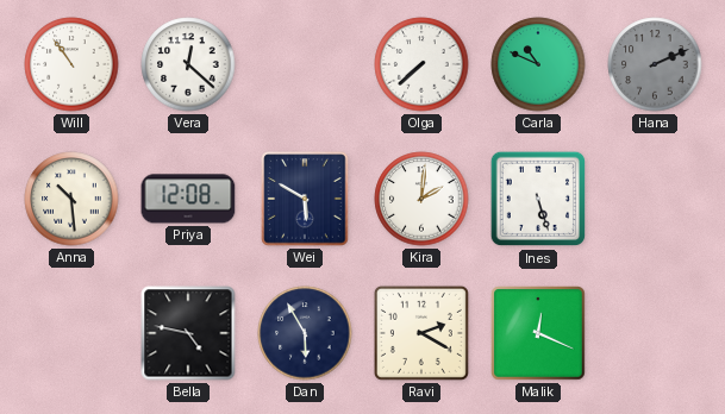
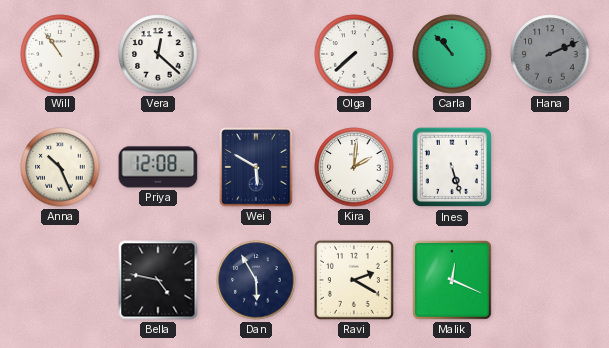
Carla: 10:49 -> 10:53 (452, 54)
Anna: 10:29 -> 10:26 (60, 167)
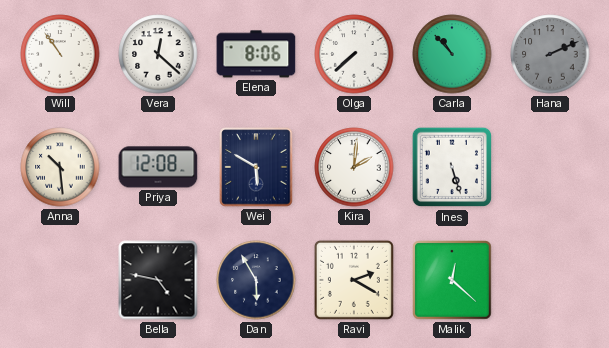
Elena: none -> 8:06 (256, 54)
Anna: 10:26 -> 10:29 (60, 167)
Malik: 12:19 -> 12:22 (452, 280)
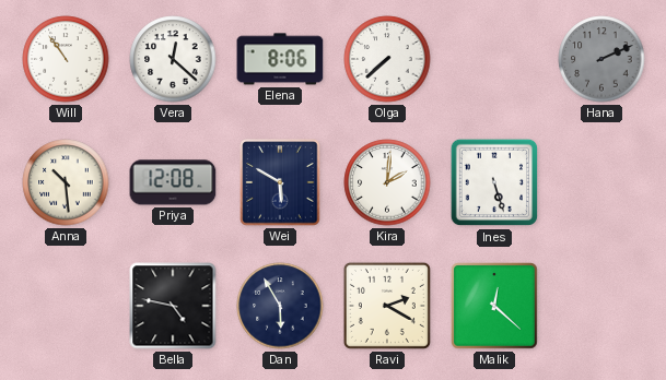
Carla: 10:53 -> none (452, 54)
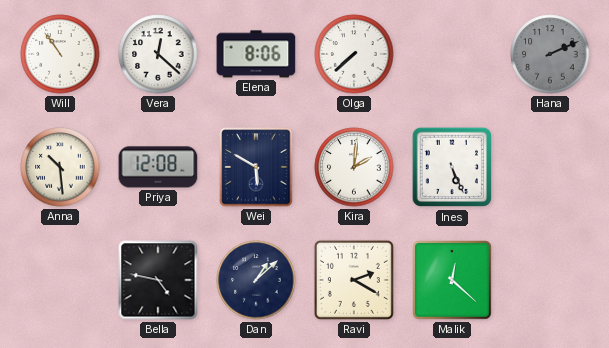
Ines: 5:27 -> 5:26 (452, 167)
Dan: 5:55 -> 1:08 (256, 280)
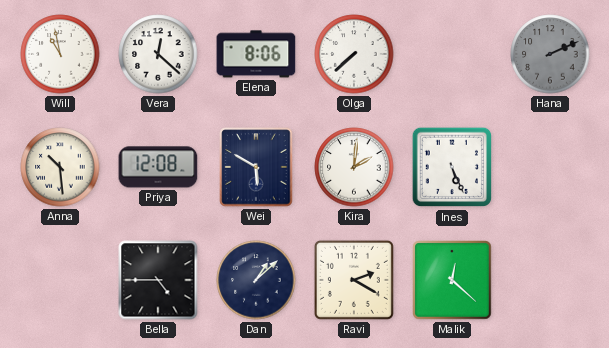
Will: 10:54 -> 10:58 (60, 54)
Bella: 4:47 -> 4:45 (158, 280)
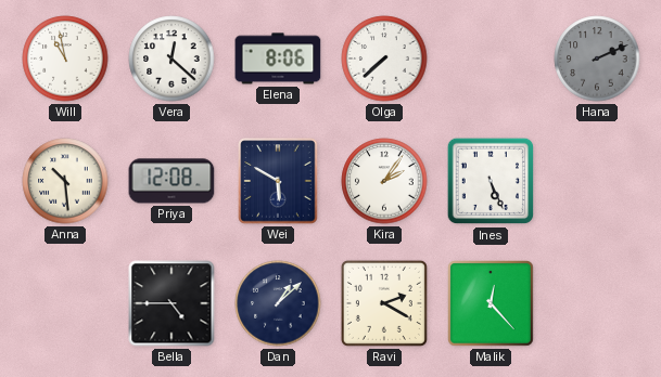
Kira: 2:01 -> 2:06 (384, 181)
Malik: 12:22 -> 12:23 (491, 303)
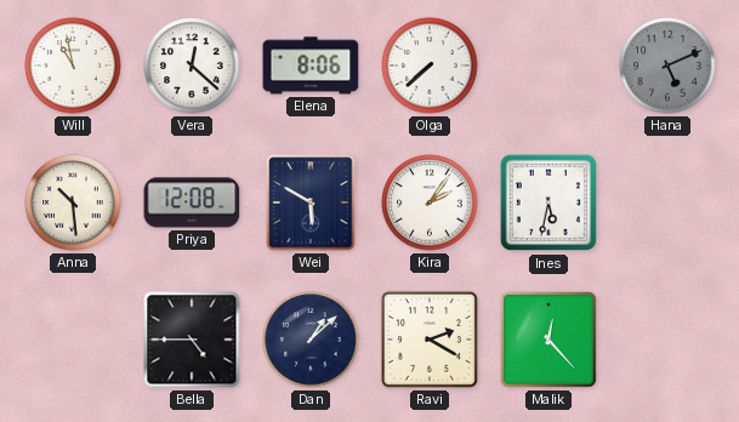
Hana: 2:11 -> 5:11 (667, 65)
Ines: 5:26 -> 5:32 (548, 203)
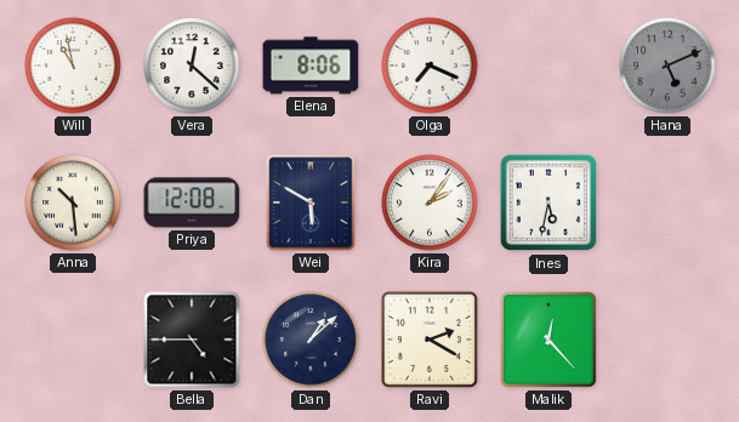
Olga: 7:38 -> 7:19 (430, 65)
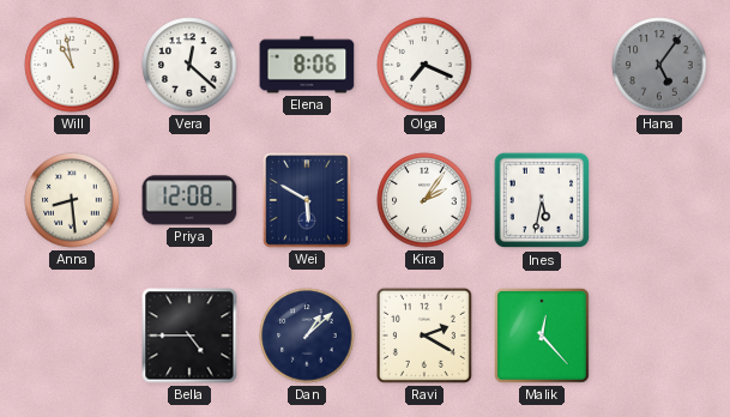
Hana: 5:11 -> 5:06 (659, 65)
Anna: 10:29 -> 8:29 (72, 200)
